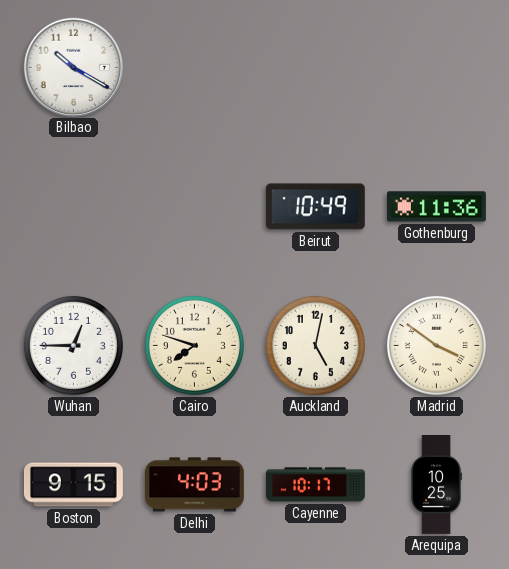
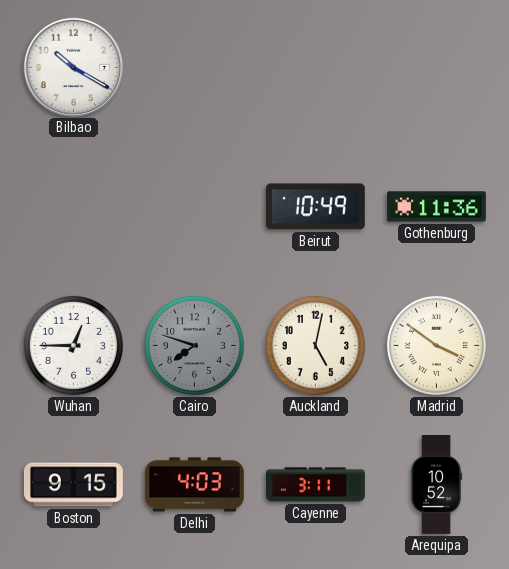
Cairo dial: cream -> grey (194, 345)
Cayenne: 10:17 -> 3:11 (316, 485)
Arequipa: 10:25 -> 10:52 (436, 485)
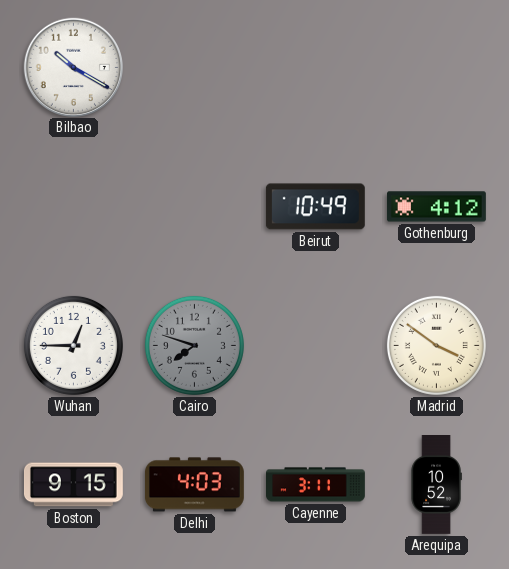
Gothenburg: 11:36 -> 4:12 (437, 207)
Auckland: 5:02 -> none (315, 345)
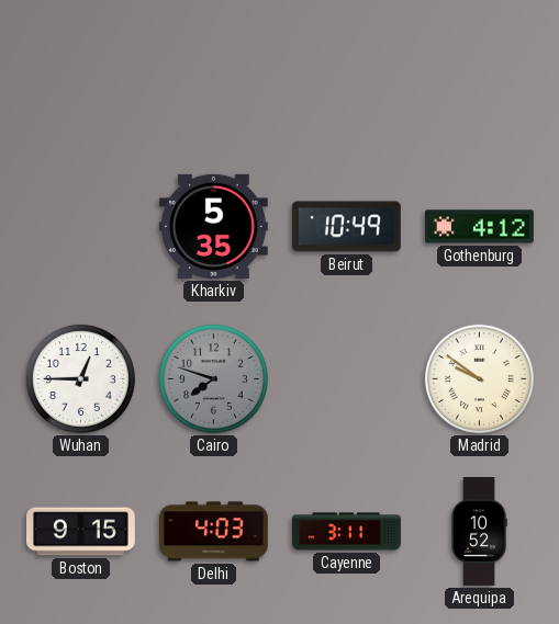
Bilbao: 10:20 -> none (73, 67)
Kharkiv: none -> 5:35 (213, 226)
Madrid: 3:51 -> 9:51 (479, 378)
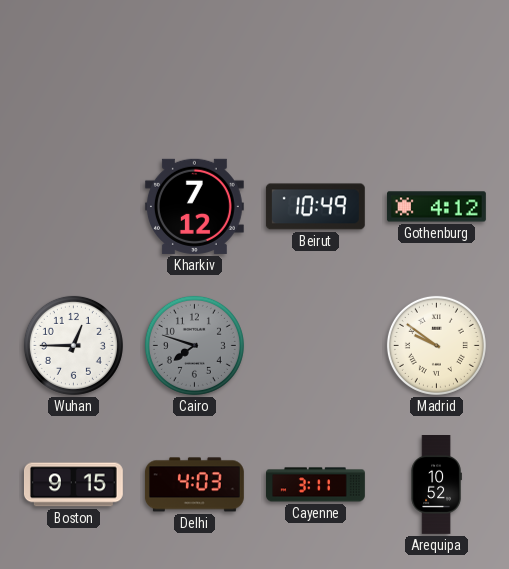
Kharkiv: 5:35 -> 7:12 (194, 206)
